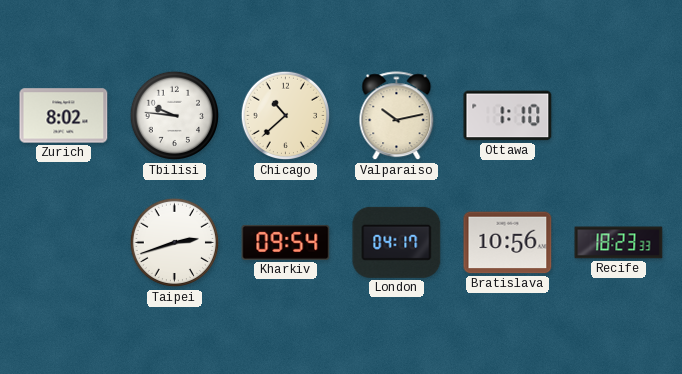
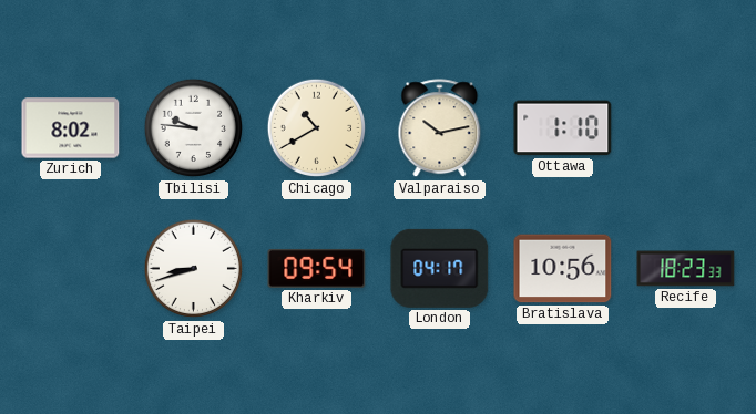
Chicago: 10:38 -> 10:40 (317, 128)
Taipei: 2:42 -> 8:42 (194, 269)
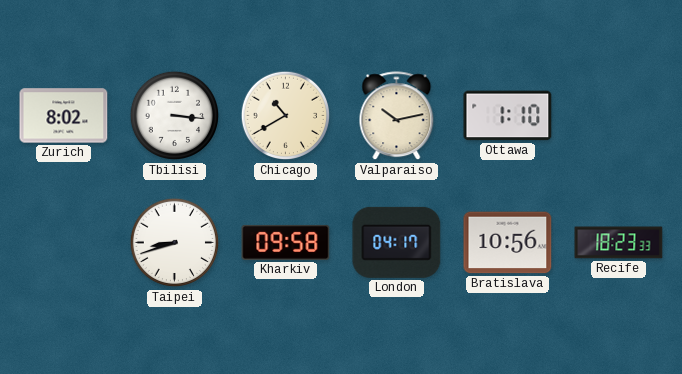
Tbilisi: 9:46 -> 3:16 (175, 116)
Kharkiv: 09:54 -> 09:58 (286, 242)
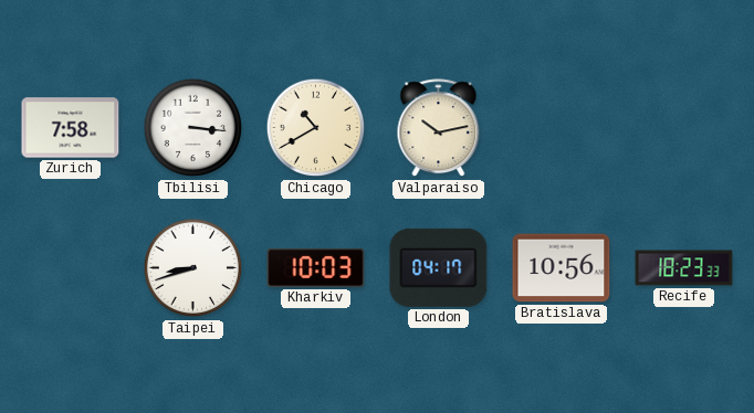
Zurich: 8:02 -> 7:58 (71, 128)
Ottawa: 1:10 -> none (508, 116)
Kharkiv: 09:58 -> 10:03 (316, 267)
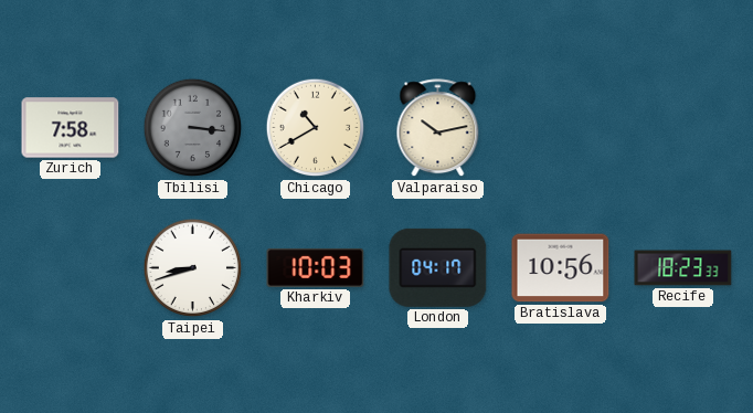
Tbilisi dial: white -> grey (193, 128)
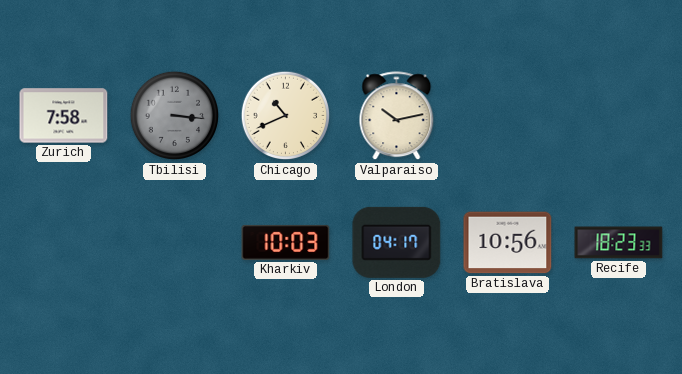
Chicago: 10:40 -> 10:41 (286, 116)
Taipei: 8:42 -> none (193, 268)
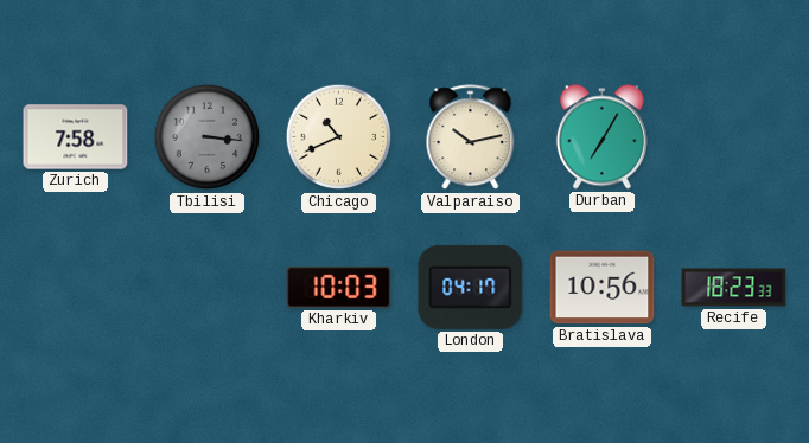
Durban: none -> 7:05 (601, 137)
